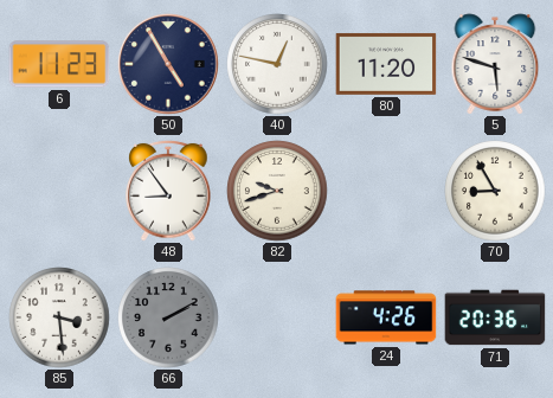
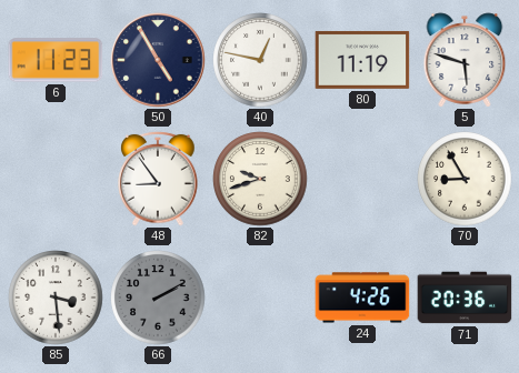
80: 11:20 -> 11:19 (362, 60)
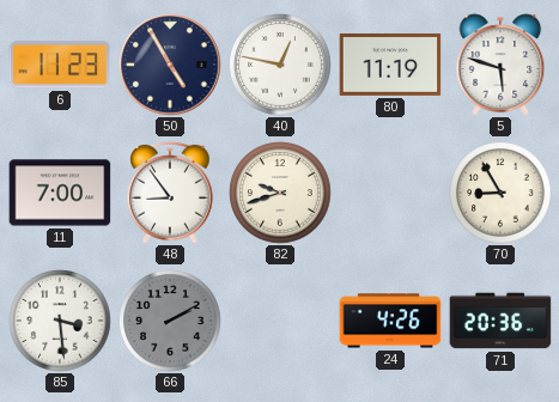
11: none -> 7:00 (60, 193)
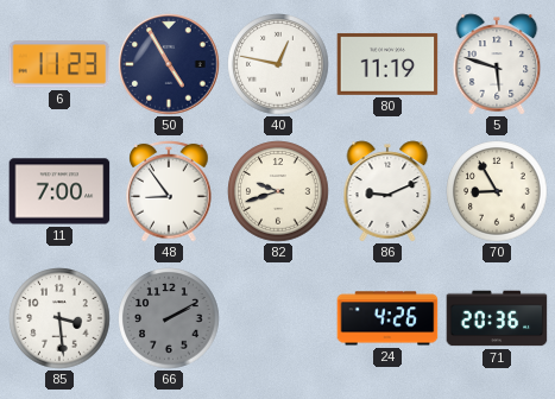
86: none -> 9:11 (387, 191)
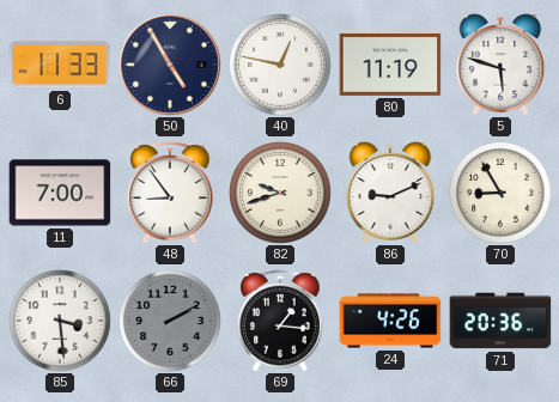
6: 11:23 -> 11:33 (60, 65)
69: none -> 1:16 (280, 321)
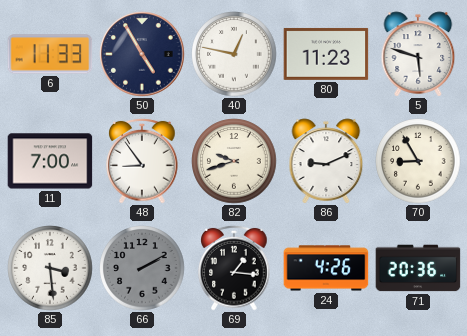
80: 11:19 -> 11:23 (326, 54)
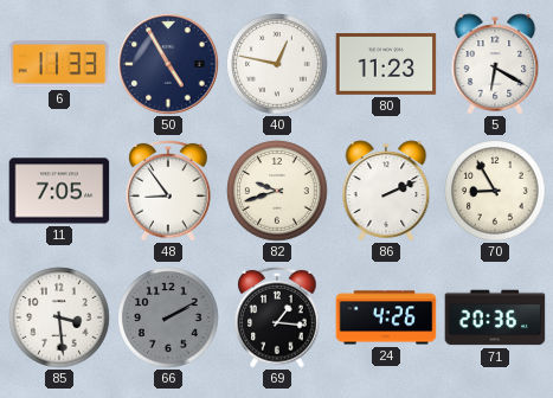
5: 5:48 -> 6:20 (495, 64)
11: 7:00 -> 7:05 (59, 191)
86: 9:11 -> 2:11 (386, 191)
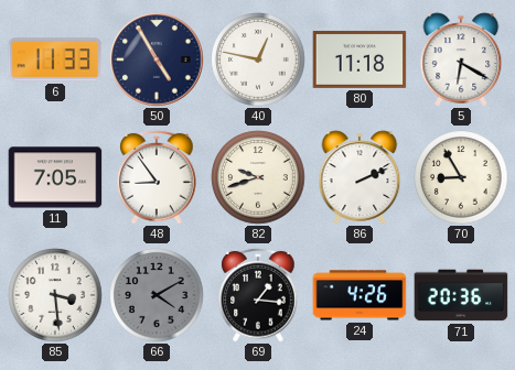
80: 11:23 -> 11:18 (360, 59)
66: 2:10 -> 4:10 (157, 295)
